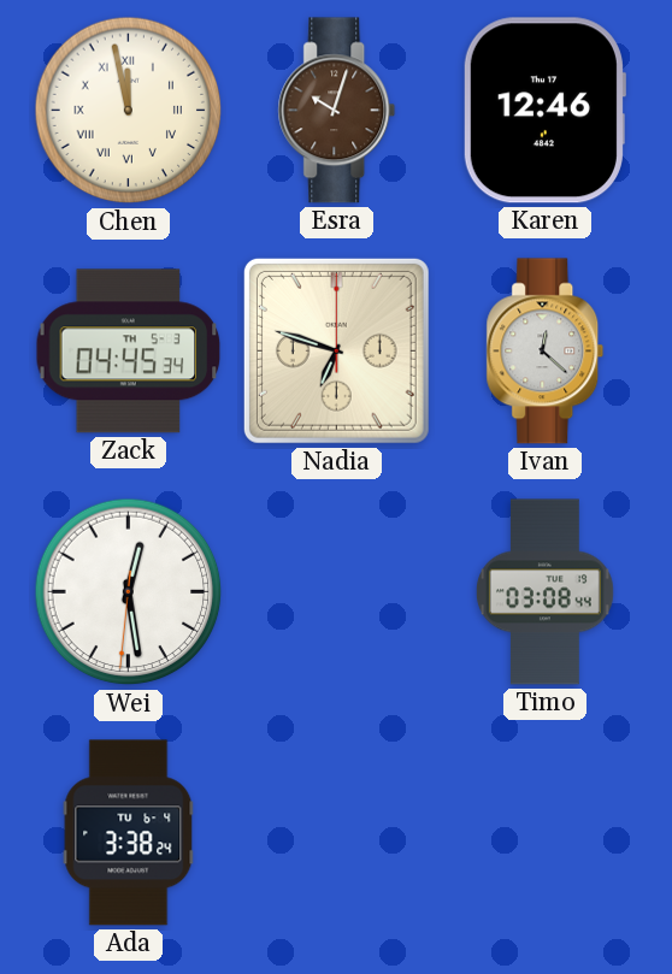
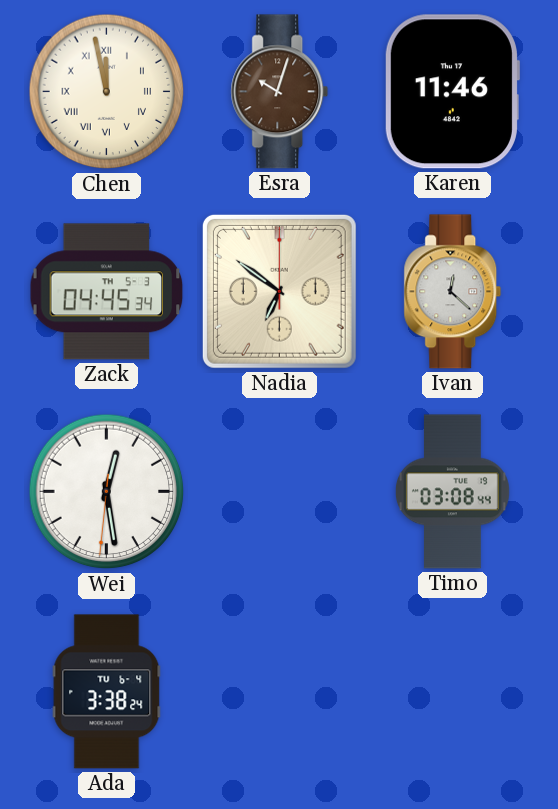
Karen: 12:46 -> 11:46 (452, 92)
Nadia: 6:48 -> 6:51 (279, 291)
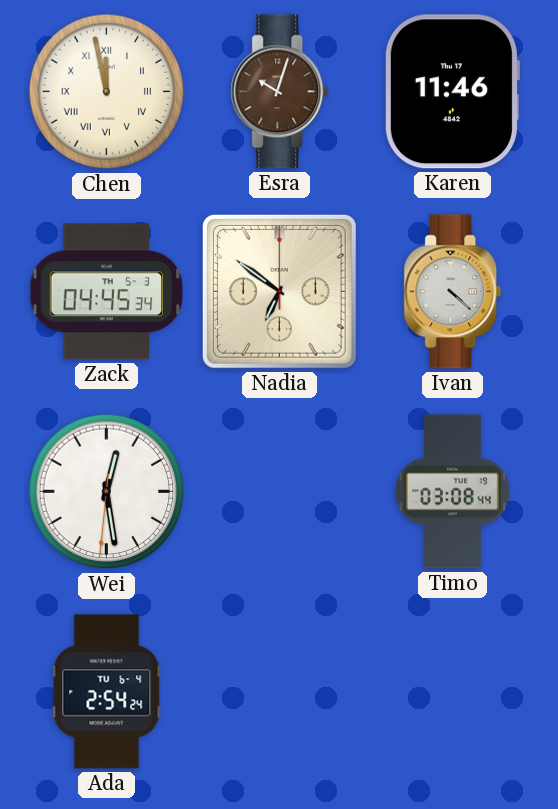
Ivan: 12:22 -> 4:22 (453, 292)
Ada: 3:38 -> 2:54 (107, 692)
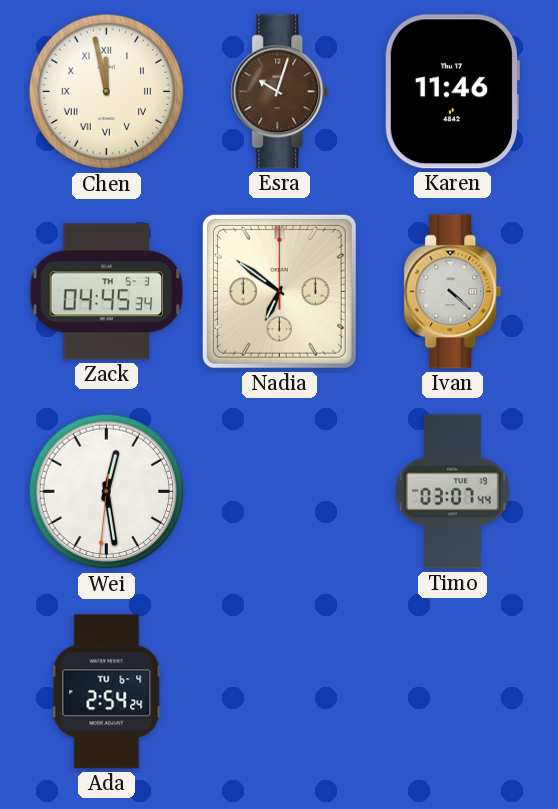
Timo: 03:08 -> 03:07 (452, 492)
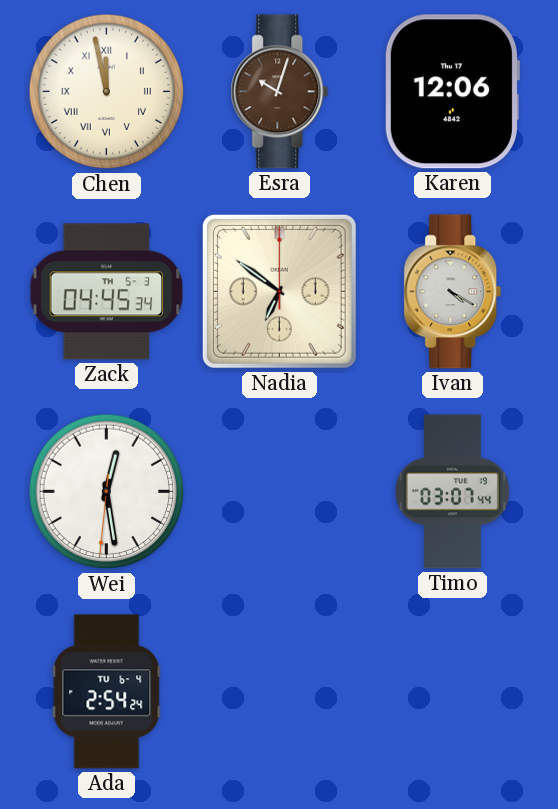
Karen: 11:46 -> 12:06 (452, 92)
Ivan: 4:22 -> 4:20 (453, 292)
